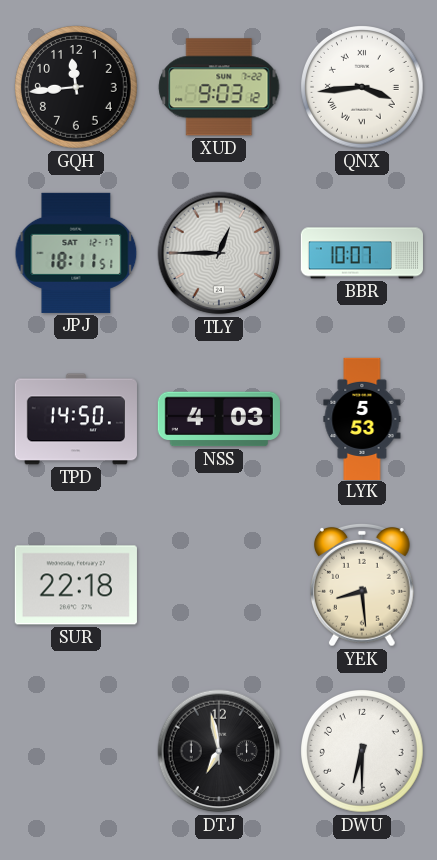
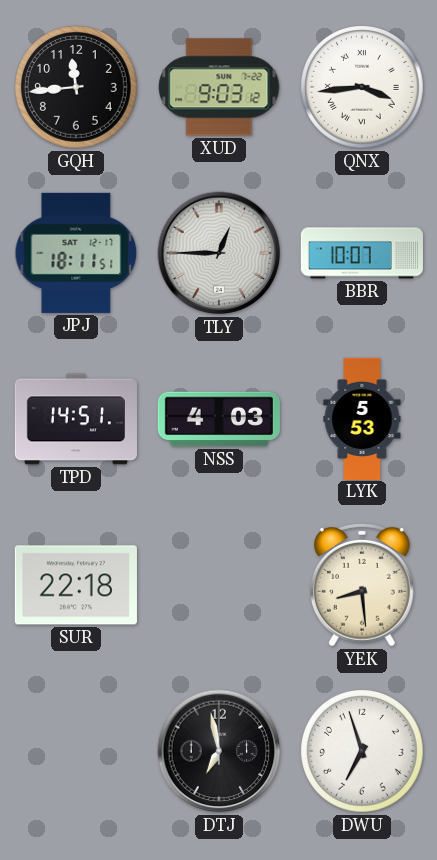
TPD: 14:50 -> 14:51 (76, 419)
DWU: 6:30 -> 6:57 (363, 752)
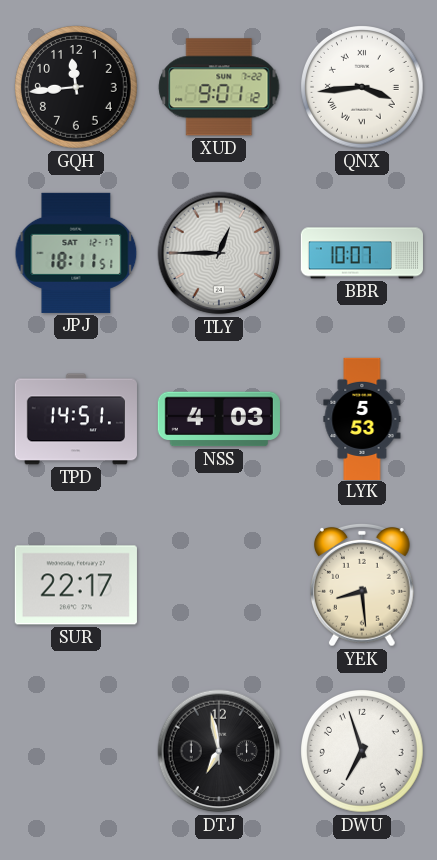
XUD: 9:03 -> 9:01 (219, 87)
SUR: 22:18 -> 22:17 (76, 585)
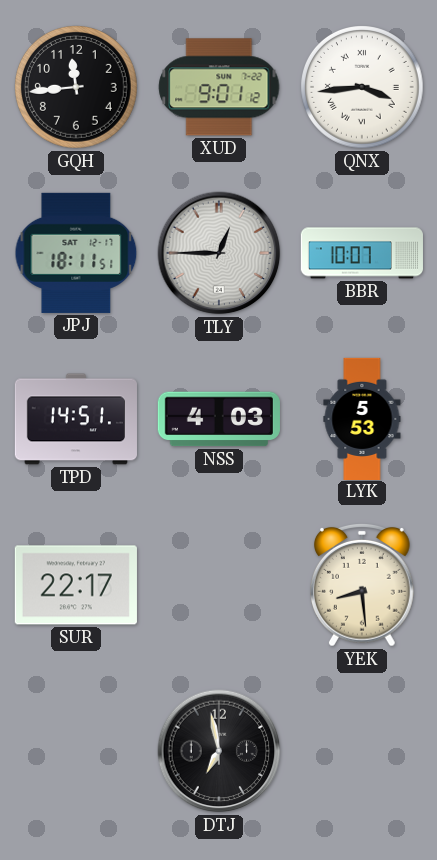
DWU: 6:57 -> none (363, 752)
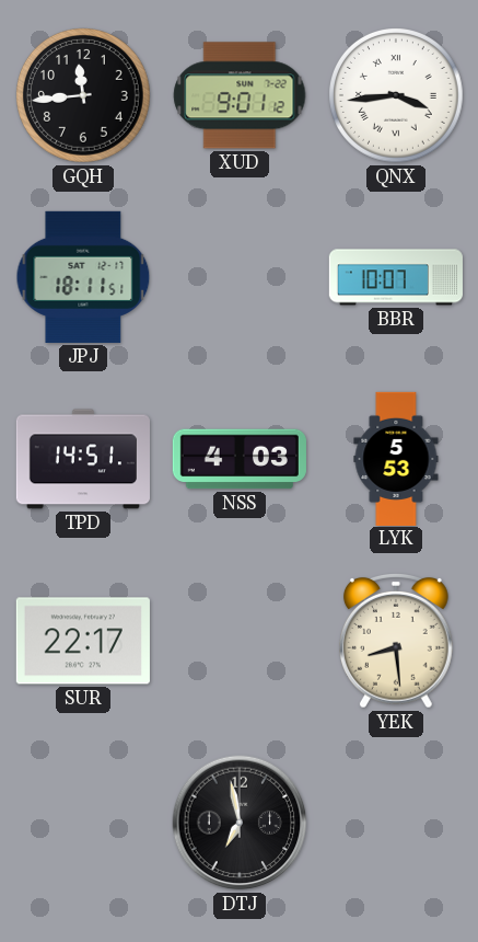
TLY: 12:45 -> none (219, 253)
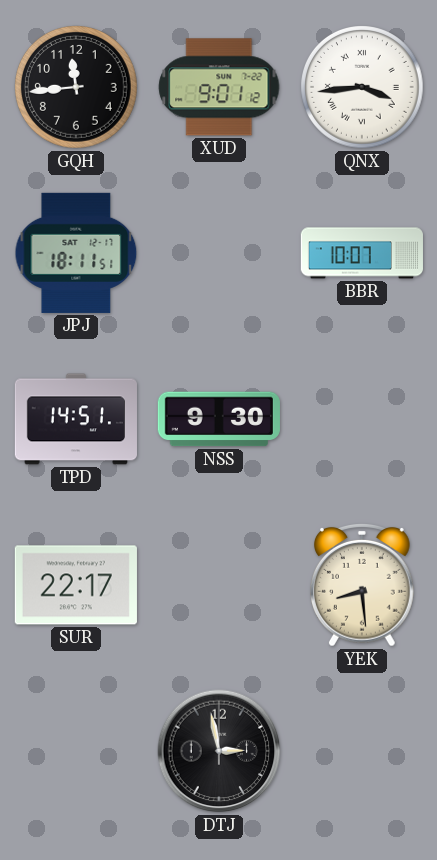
NSS: 4:03 -> 9:30 (219, 419)
LYK: 5:53 -> none (396, 458)
DTJ: 6:58 -> 2:58 (219, 751)
